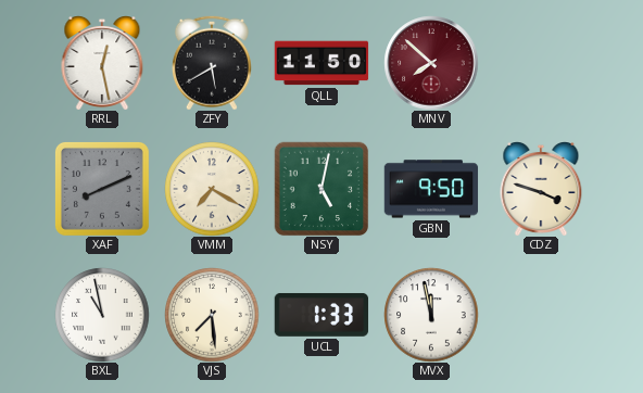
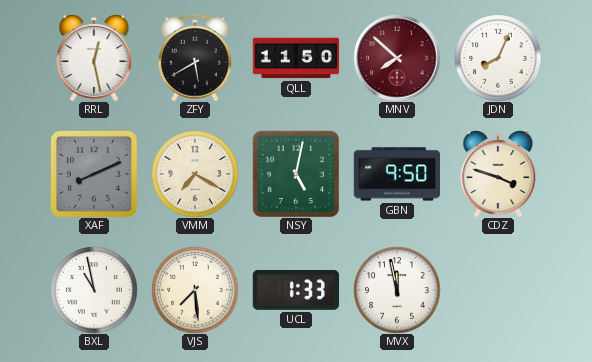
JDN: none -> 8:04 (498, 58)
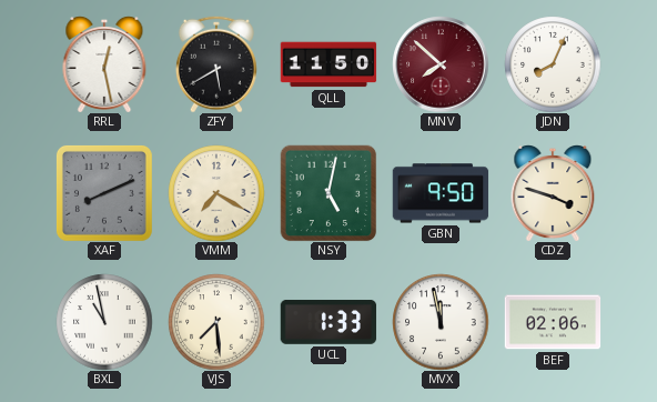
BEF: none -> 02:06 (553, 322)
